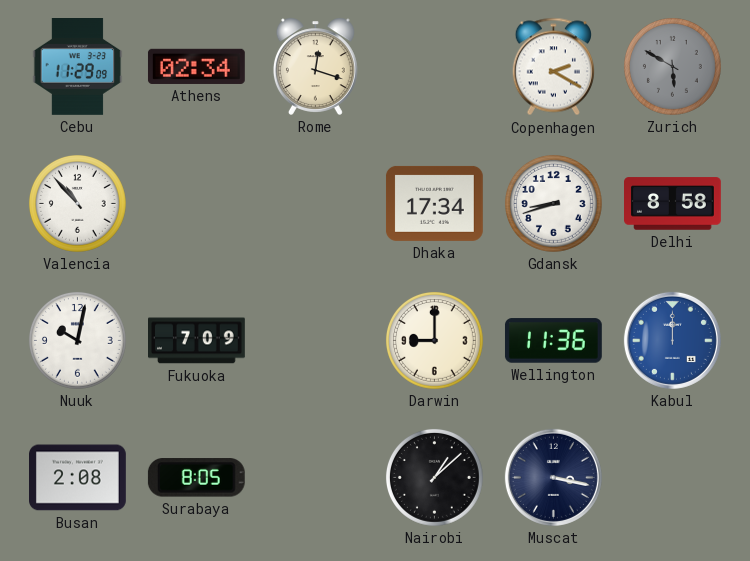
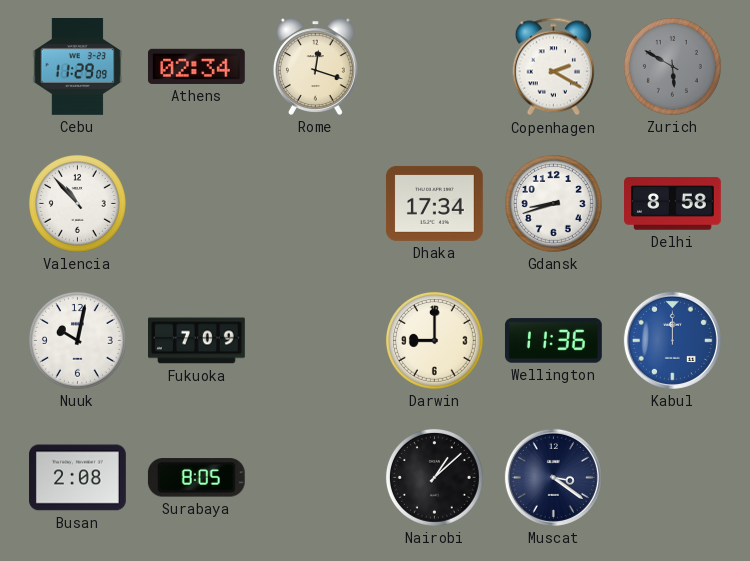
Muscat: 3:17 -> 3:21 (553, 477)
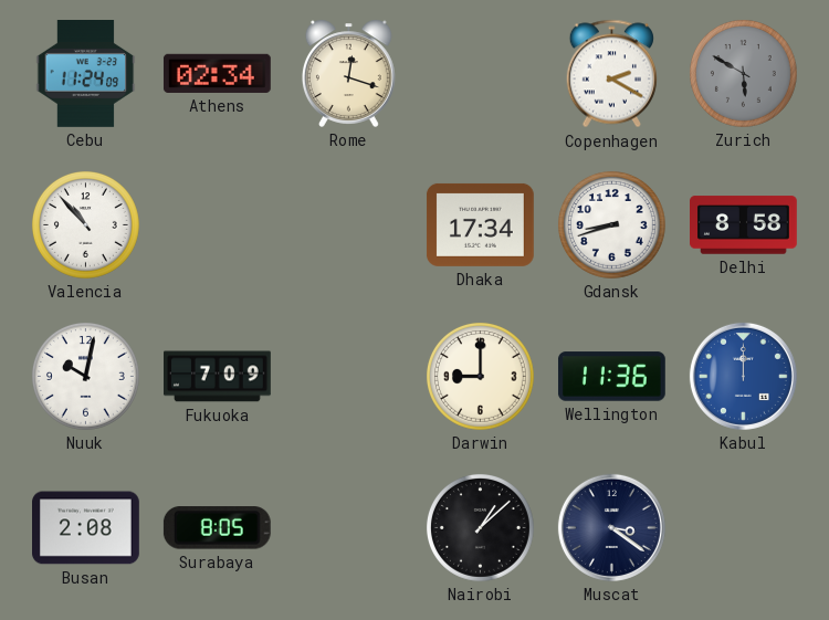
Cebu: 11:29 -> 11:24 (86, 74)
